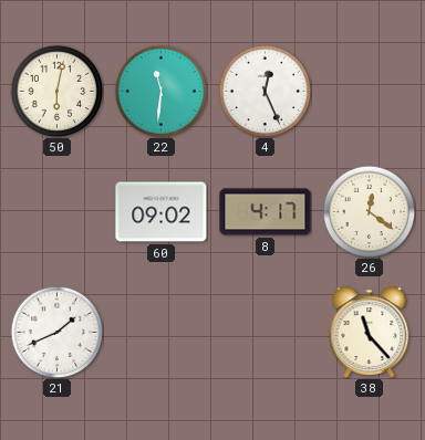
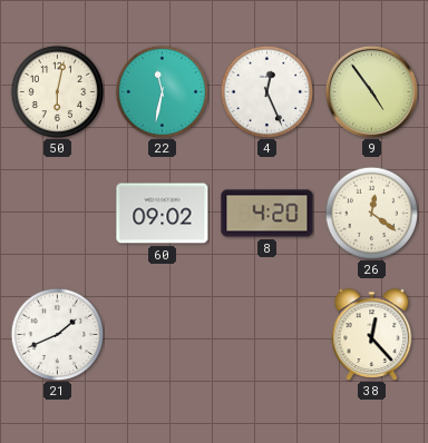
22: 11:31 -> 11:32 (162, 91)
9: none -> 4:54 (371, 91)
8: 4:17 -> 4:20 (267, 214)
38: 11:23 -> 12:23 (372, 335)
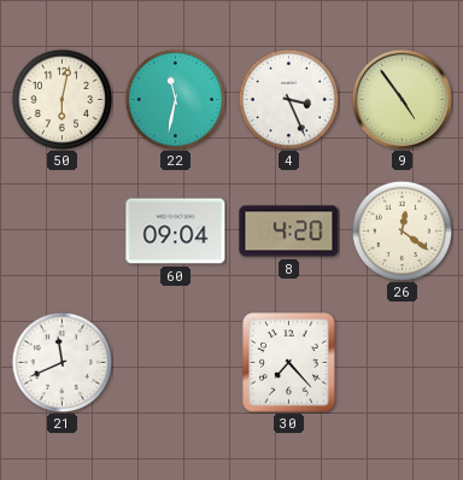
4: 12:26 -> 3:26 (288, 99)
60: 09:02 -> 09:04 (176, 232)
21: 1:41 -> 11:41 (61, 362)
30: none -> 7:23 (289, 363)
38: 12:23 -> none (372, 335)
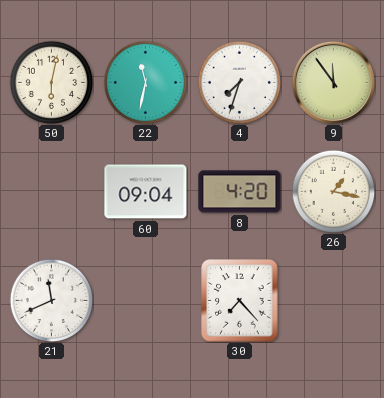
4: 3:26 -> 7:33 (239, 82)
9: 4:54 -> 11:54 (333, 82)
26: 12:21 -> 1:17 (333, 191)
